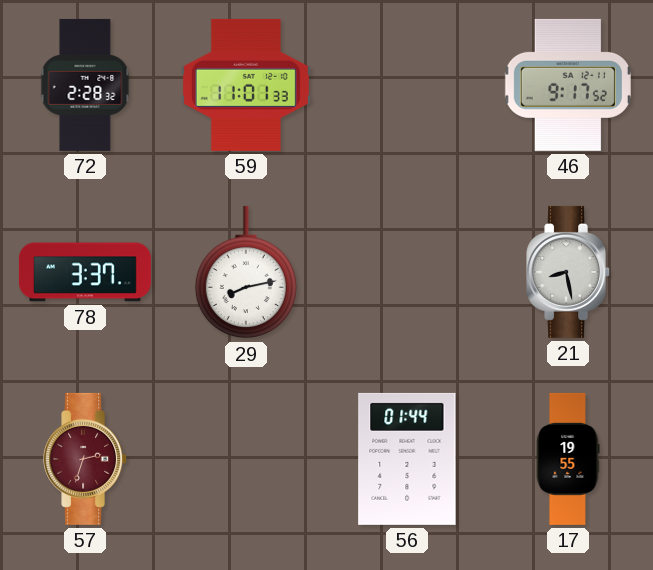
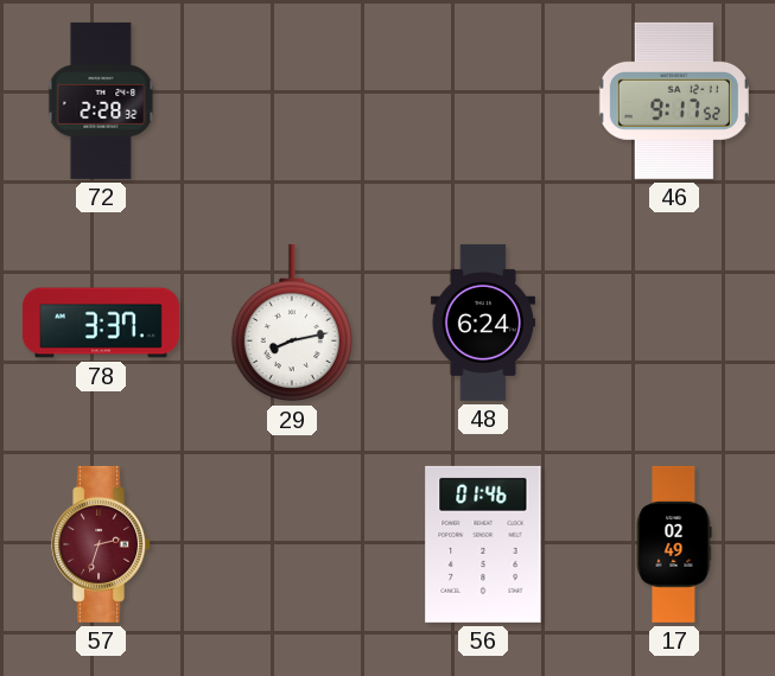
59: 11:01 -> none (246, 85)
48: none -> 6:24 (483, 323)
21: 8:28 -> none (569, 272)
56: 01:44 -> 01:46 (483, 544)
17: 19:55 -> 02:49 (674, 544)
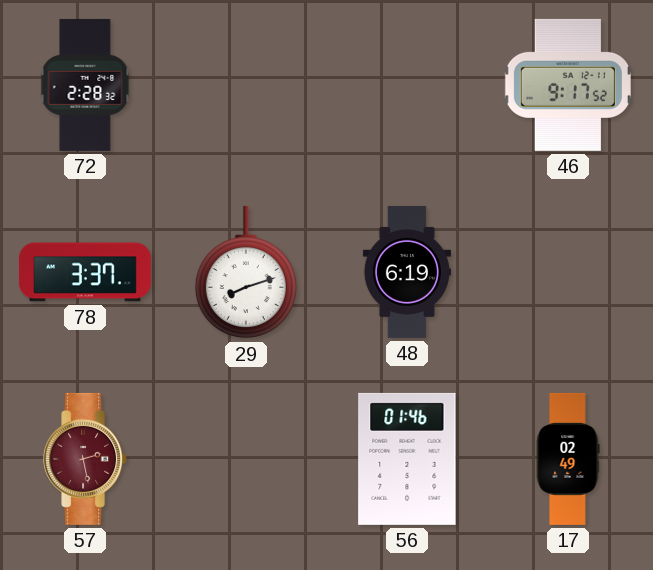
29: 8:13 -> 8:12 (246, 272)
48: 6:24 -> 6:19 (407, 272)
57: 2:33 -> 2:28 (86, 459)
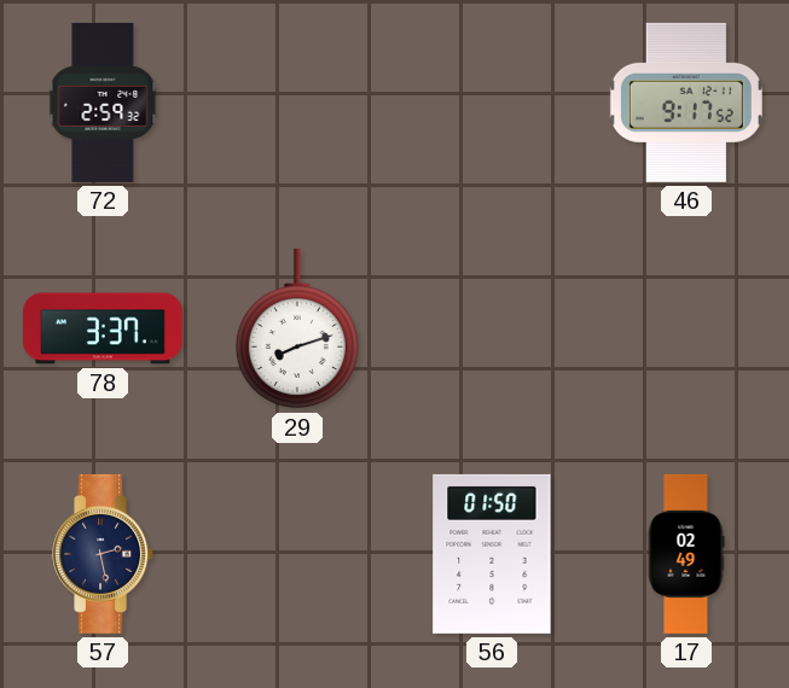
72: 2:28 -> 2:59 (103, 103)
48: 6:19 -> none (407, 272)
57 dial: burgundy -> navy (104, 554)
56: 01:46 -> 01:50 (492, 554)
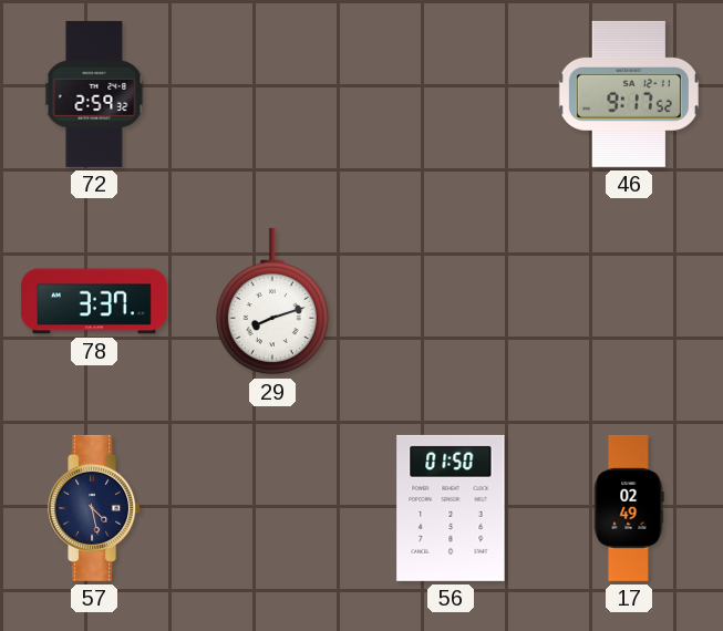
57: 2:28 -> 4:28 (95, 508)
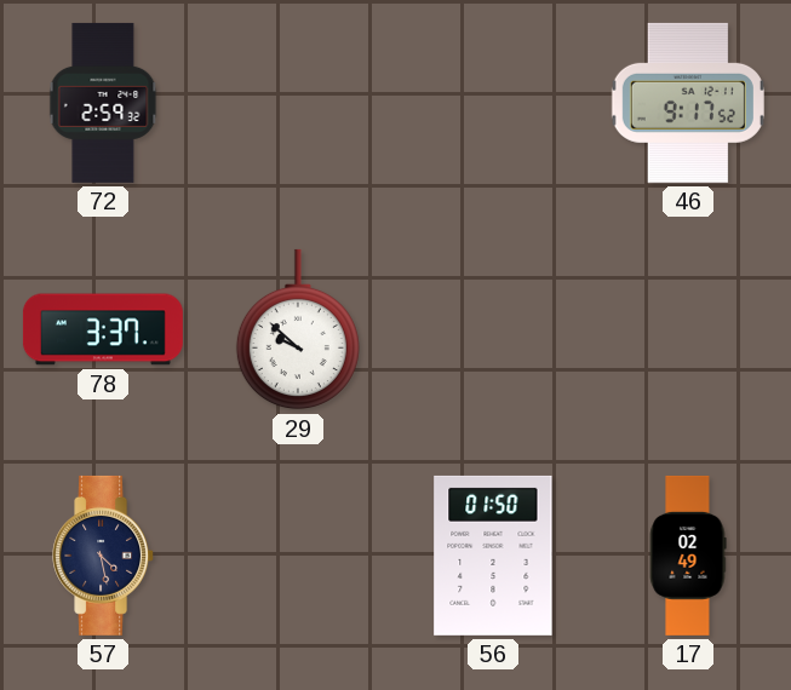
29: 8:12 -> 9:52 (298, 329)
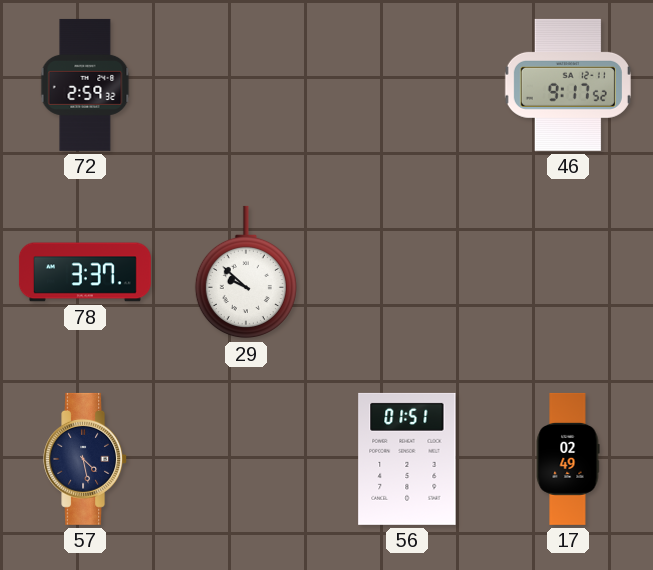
56: 01:50 -> 01:51 (407, 459)
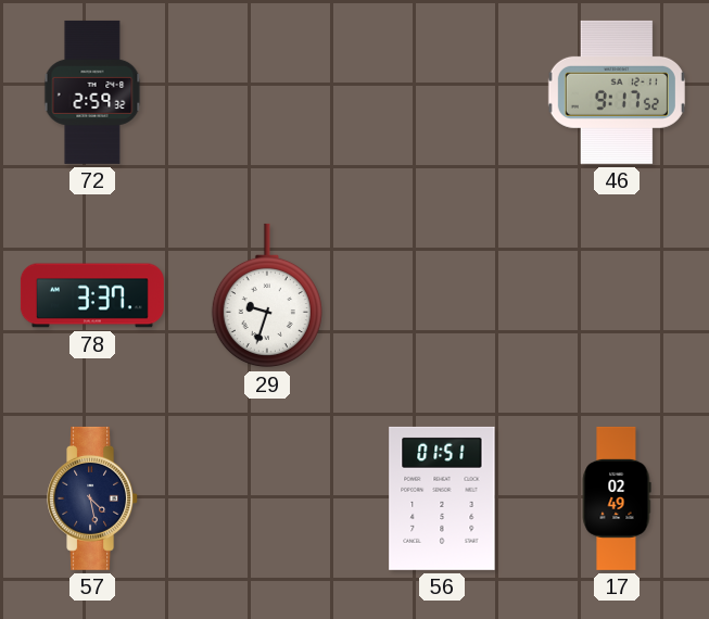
29: 9:52 -> 9:33 (267, 295)
